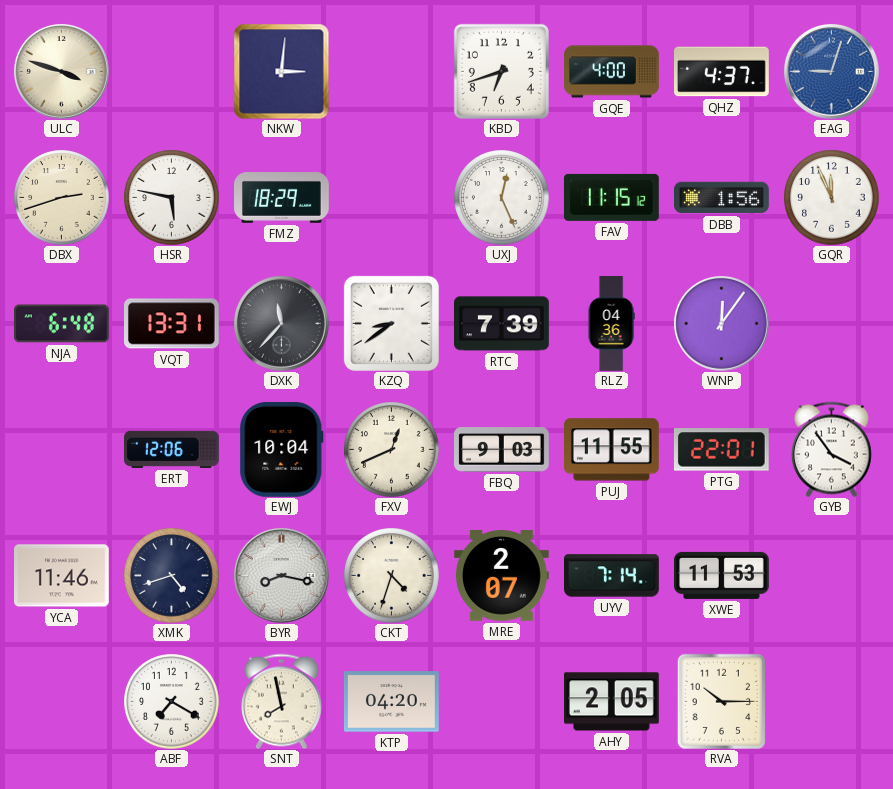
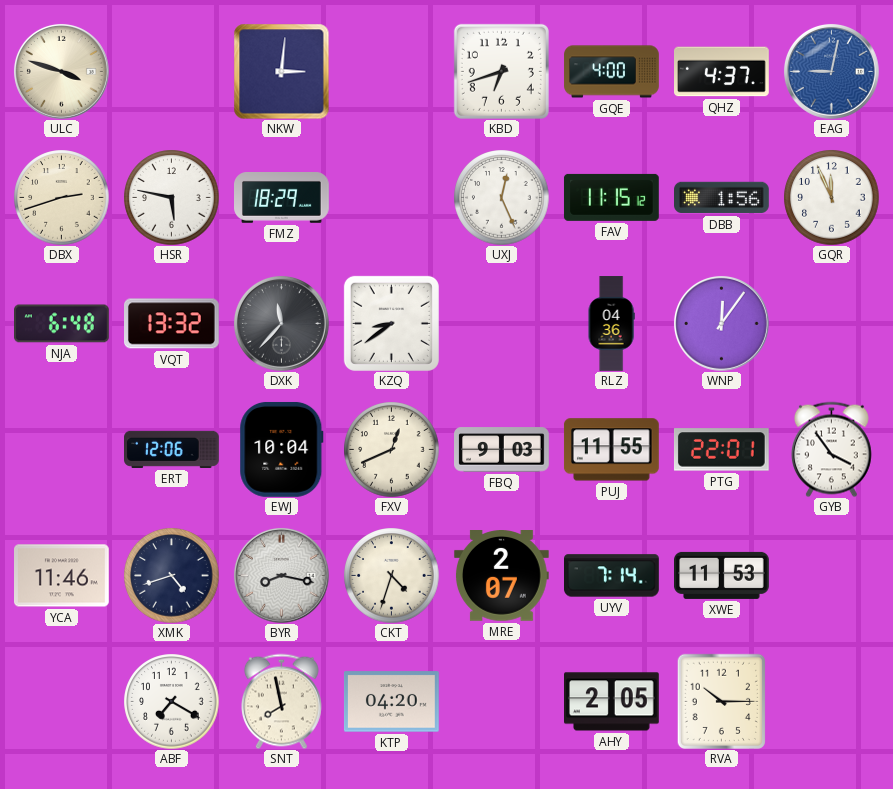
EAG: 9:03 -> 9:02 (831, 71)
VQT: 13:31 -> 13:32 (172, 324)
RTC: 7:39 -> none (502, 324)
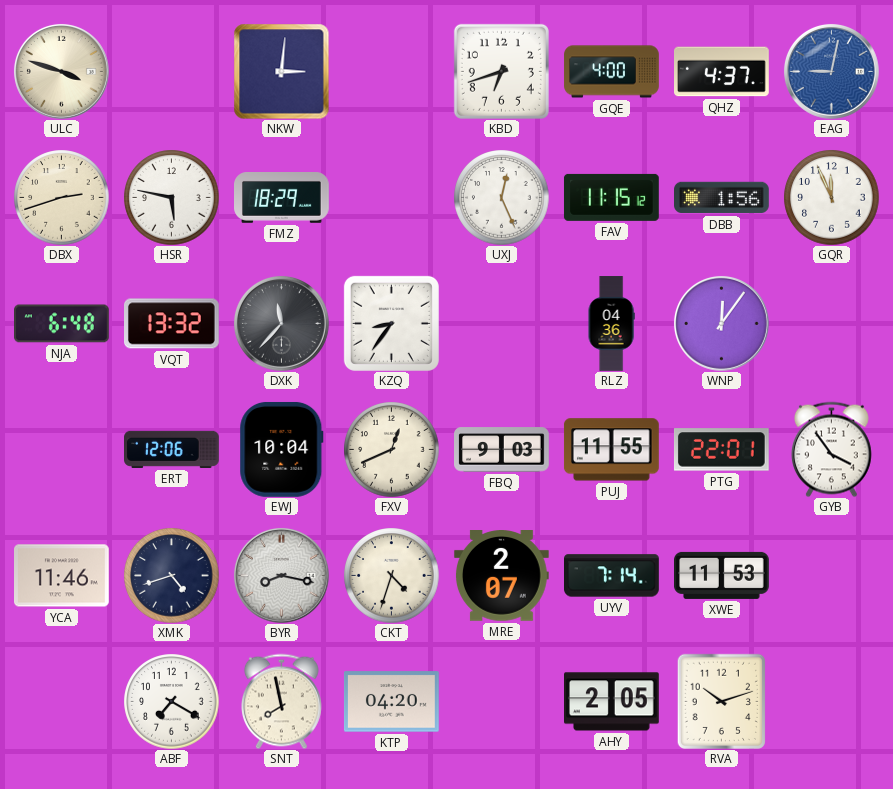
KZQ: 8:39 -> 8:36 (391, 323)
RVA: 10:15 -> 10:12 (721, 701)
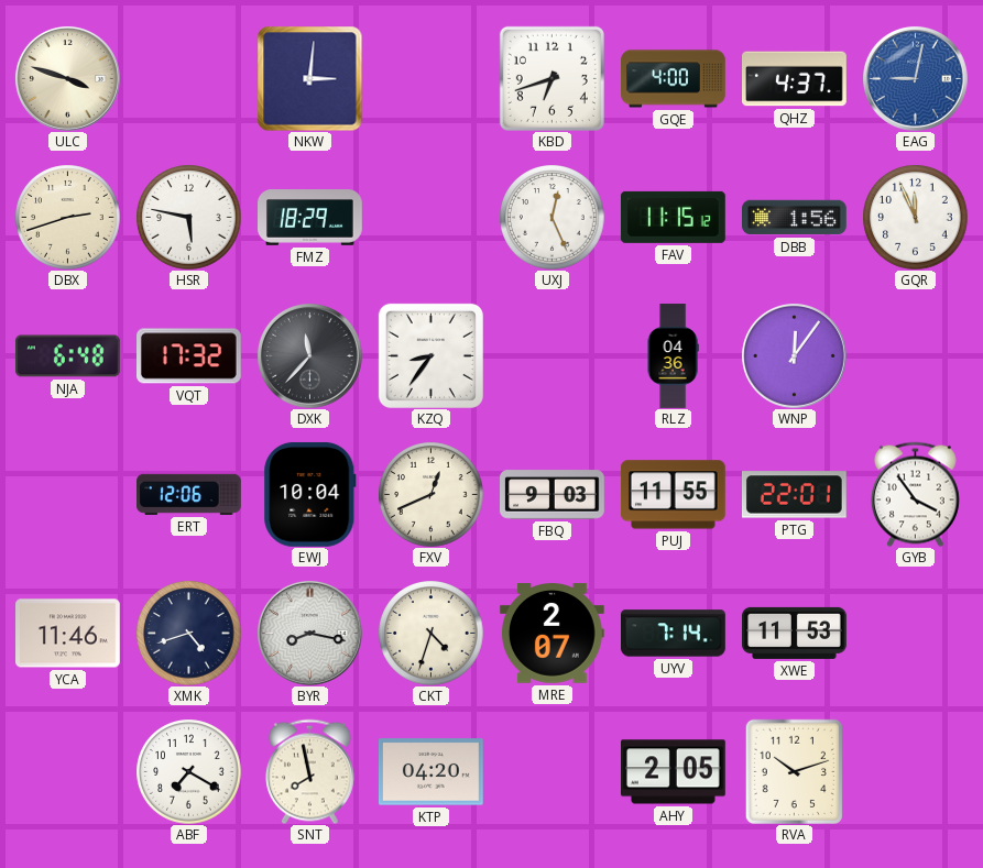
VQT: 13:32 -> 17:32 (189, 356)
